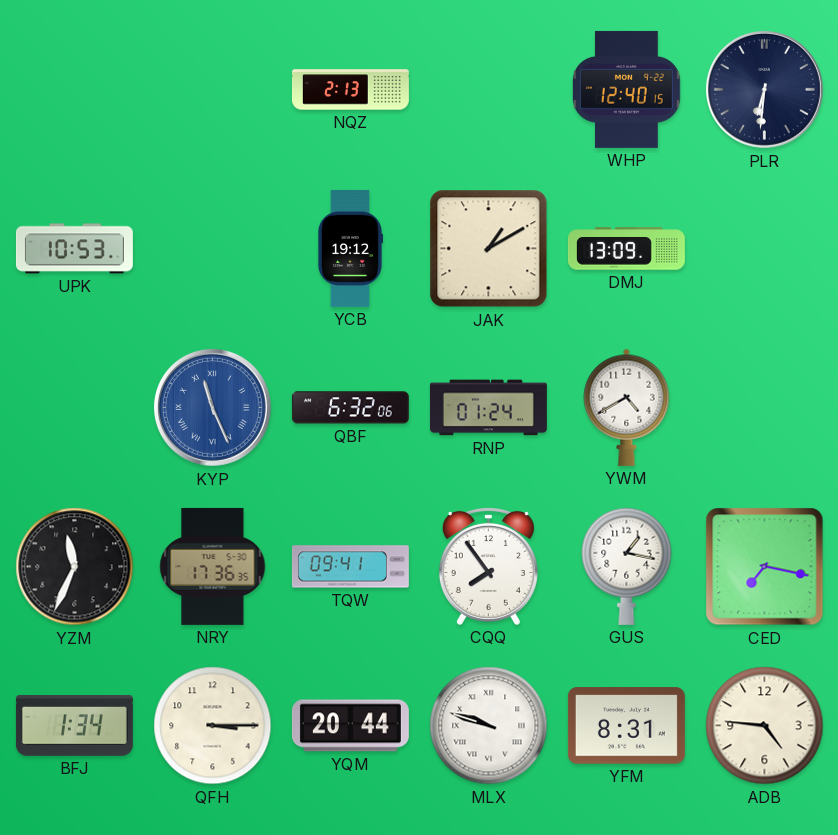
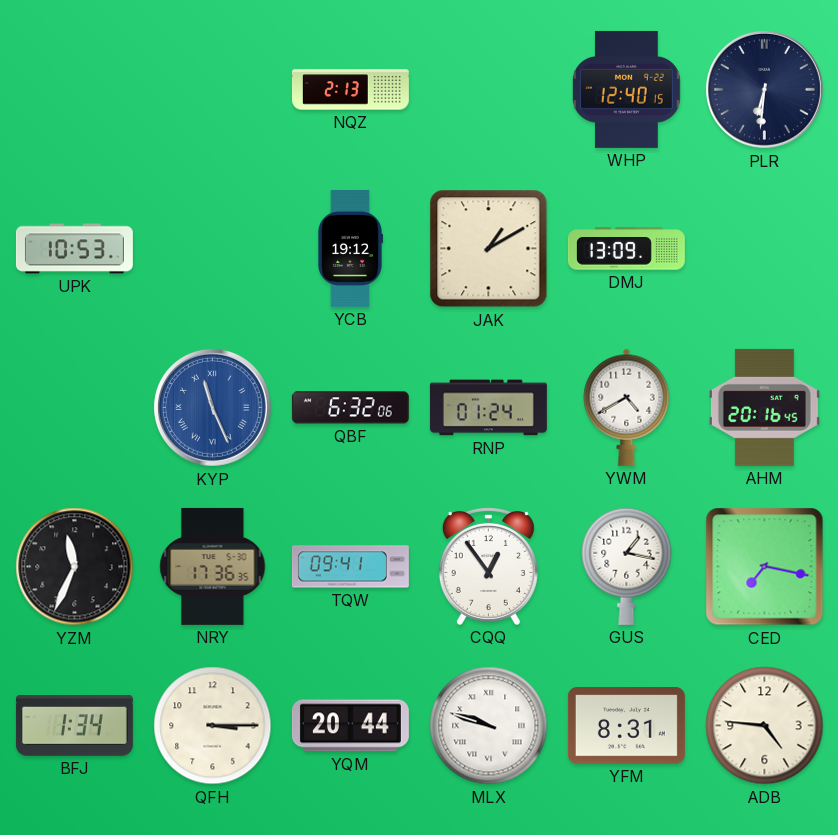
AHM: none -> 20:16 (764, 407)
CQQ: 7:54 -> 12:54 (488, 566)
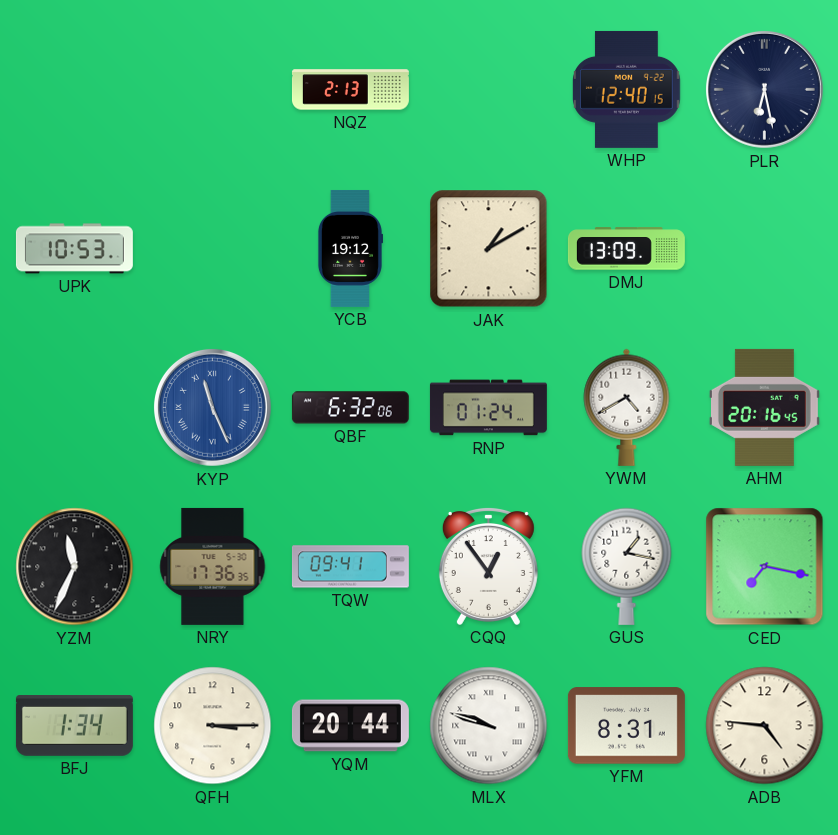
PLR: 6:31 -> 6:28 (764, 89)
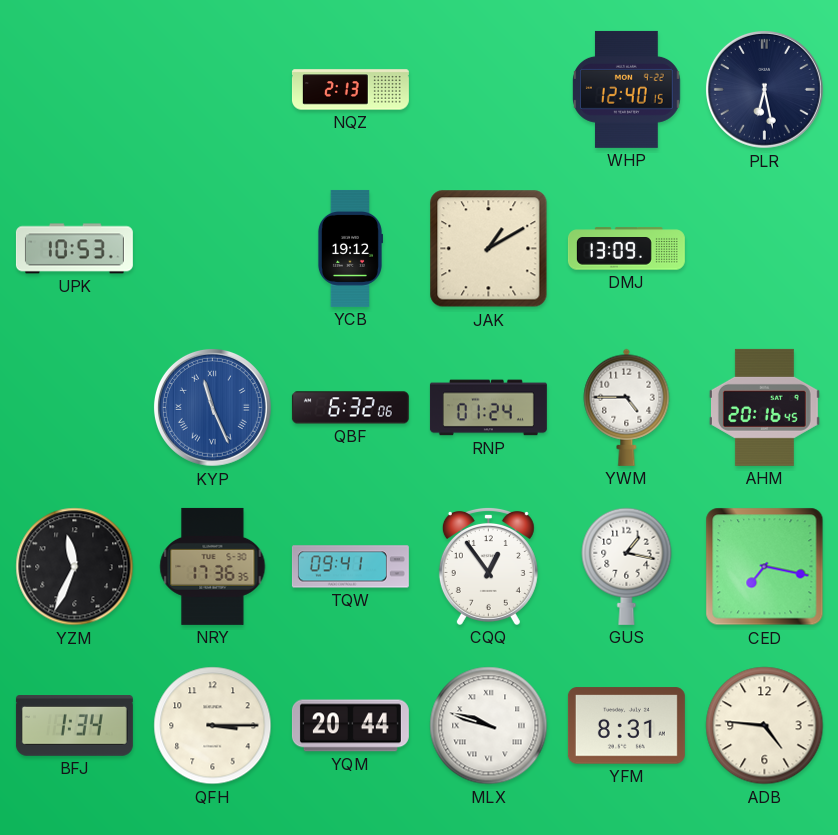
YWM: 4:40 -> 4:45 (627, 407)
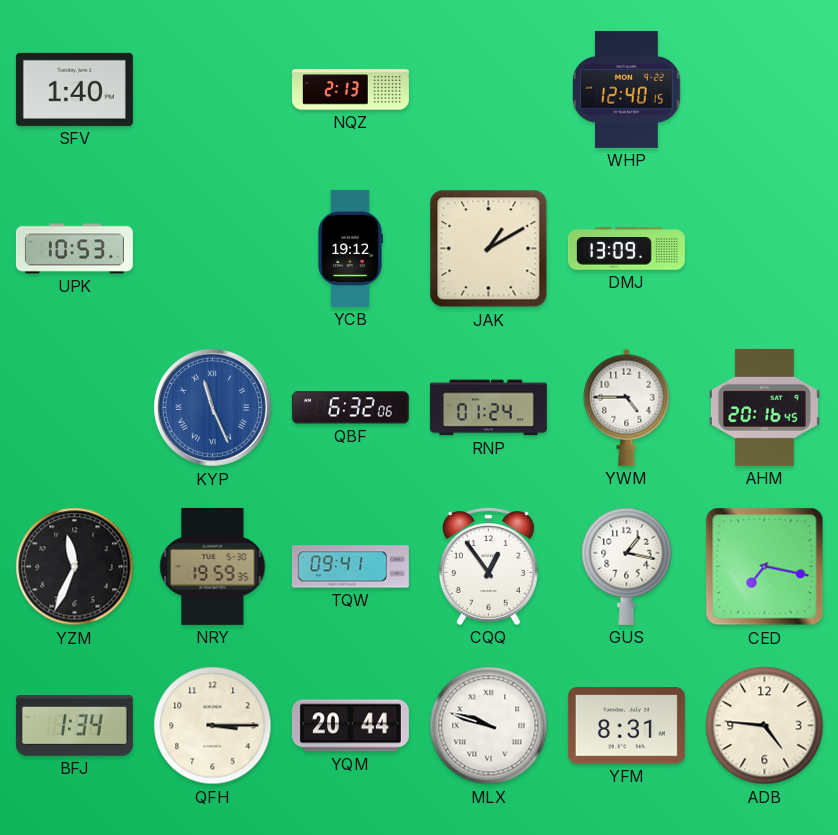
SFV: none -> 1:40 (74, 89)
PLR: 6:28 -> none (764, 89)
NRY: 17:36 -> 19:59 (213, 566)
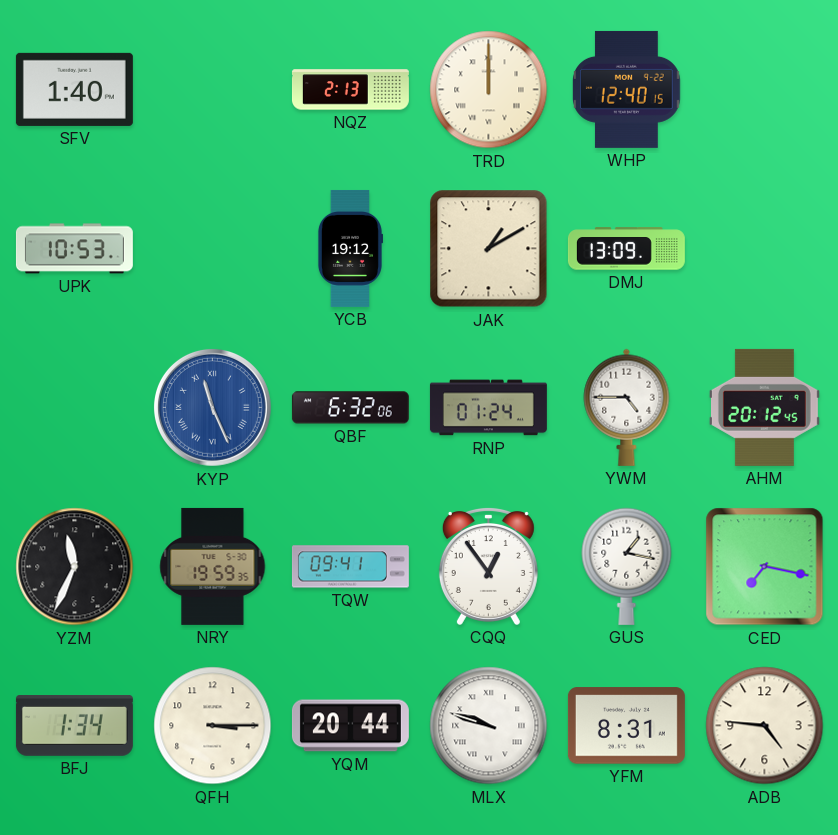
TRD: none -> 12:00 (489, 90)
AHM: 20:16 -> 20:12 (764, 407)
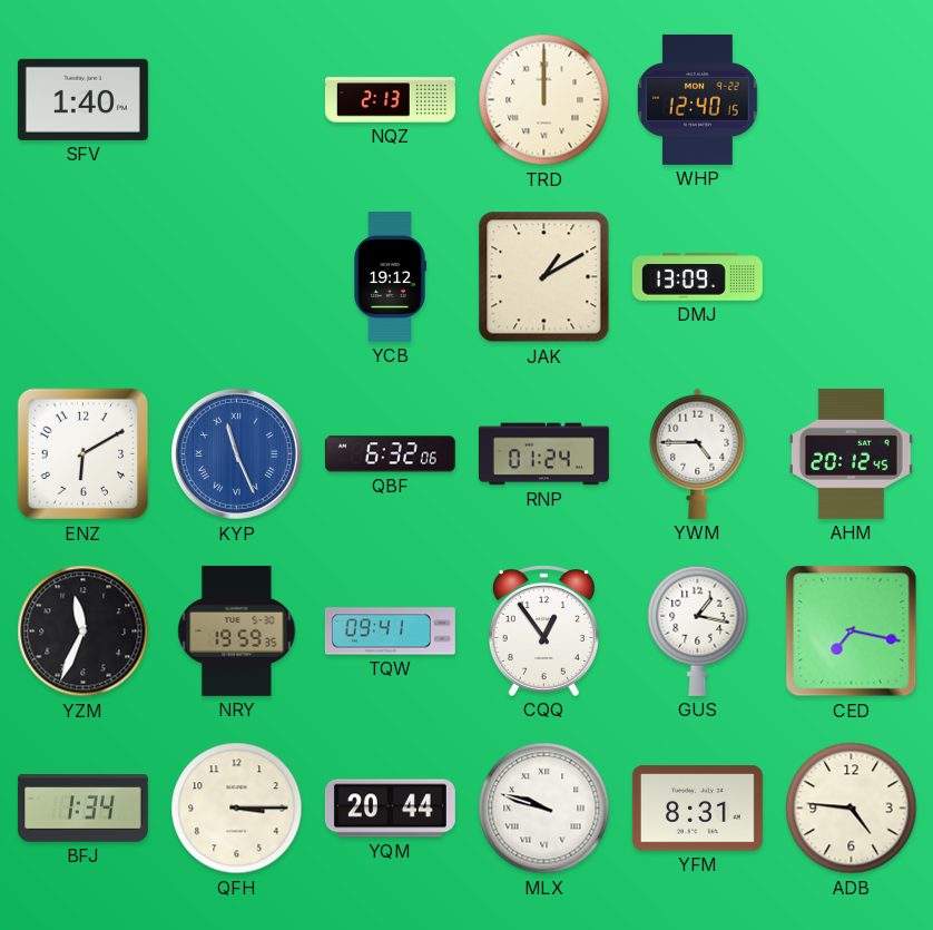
UPK: 10:53 -> none (74, 249)
ENZ: none -> 6:10 (84, 454)
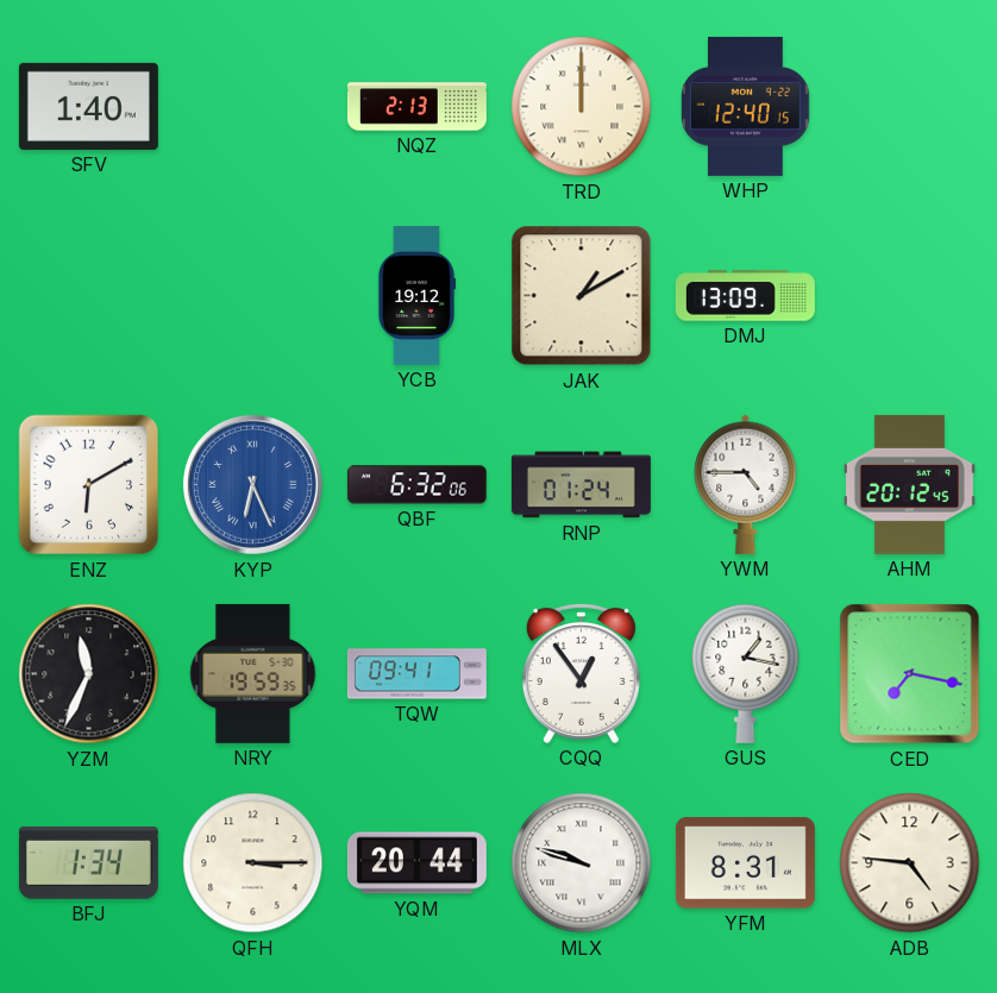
KYP: 11:26 -> 6:26 (252, 484)
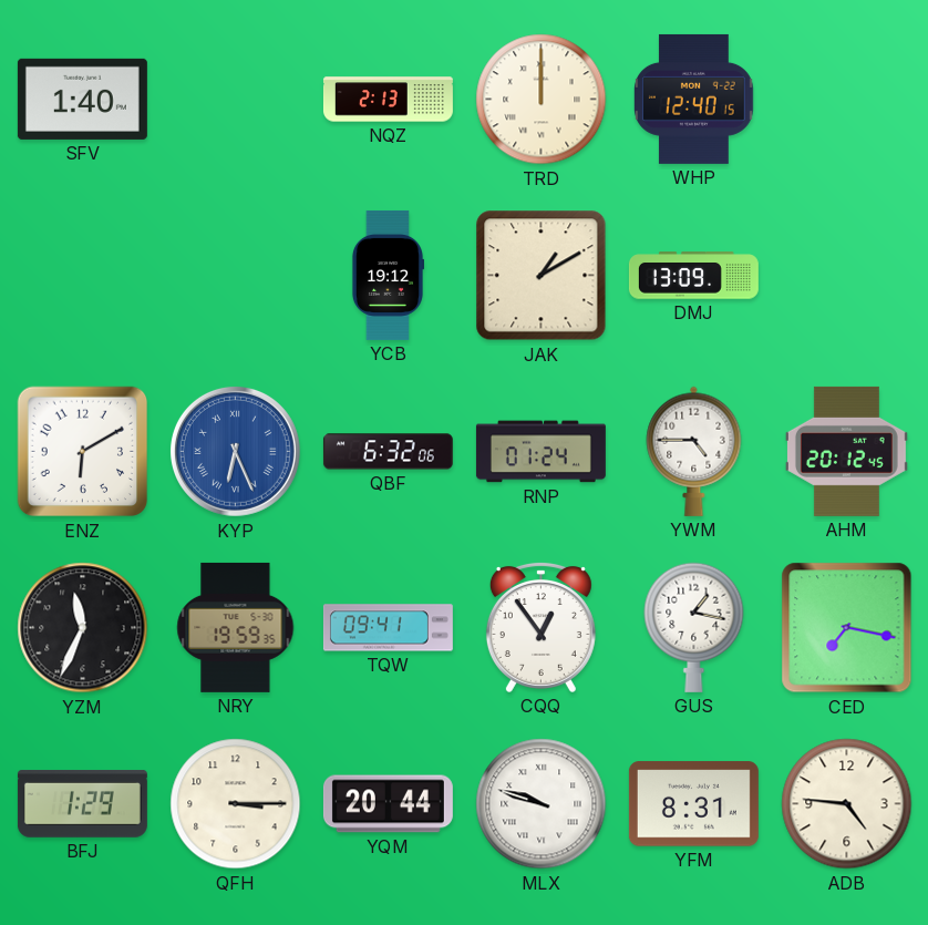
BFJ: 1:34 -> 1:29 (82, 804)
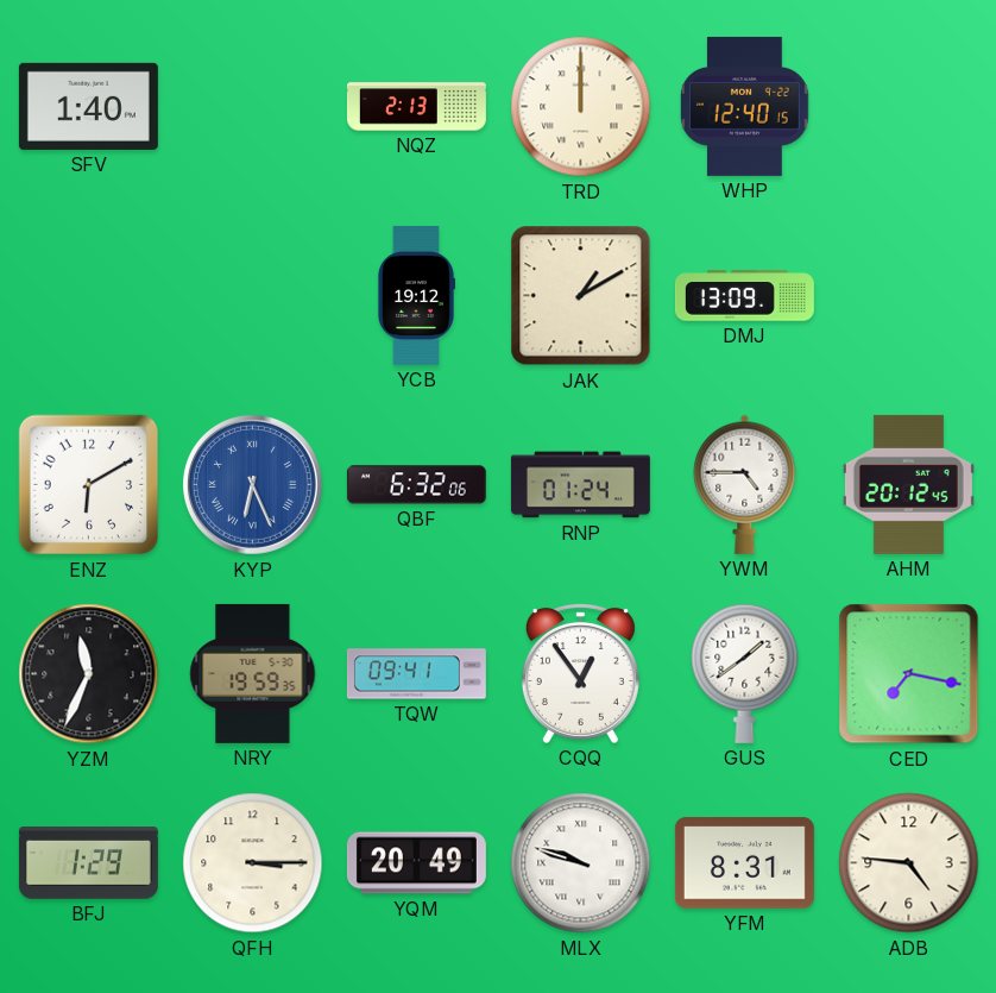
GUS: 1:17 -> 1:39 (745, 673)
YQM: 20:44 -> 20:49 (416, 863)
